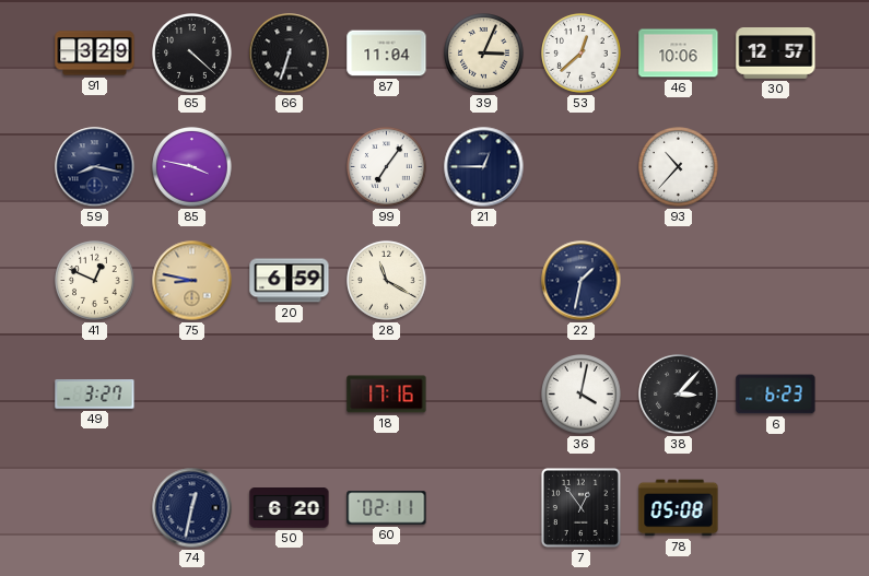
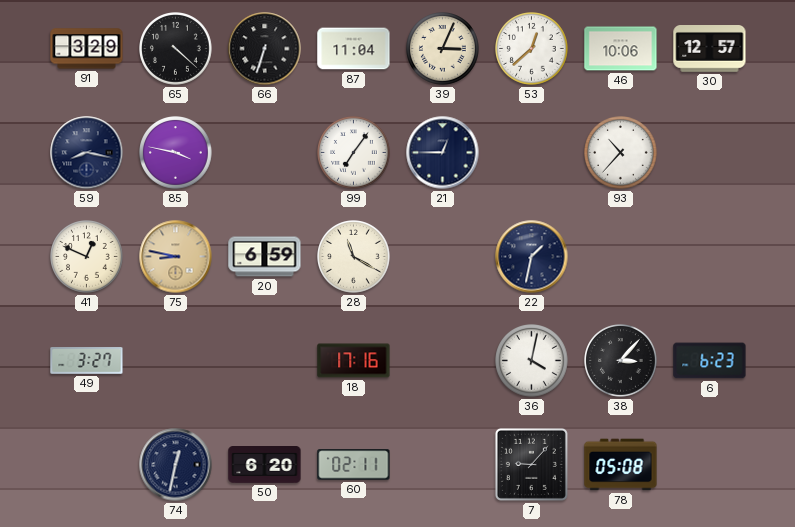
7: 12:54 -> 9:07 (531, 464)
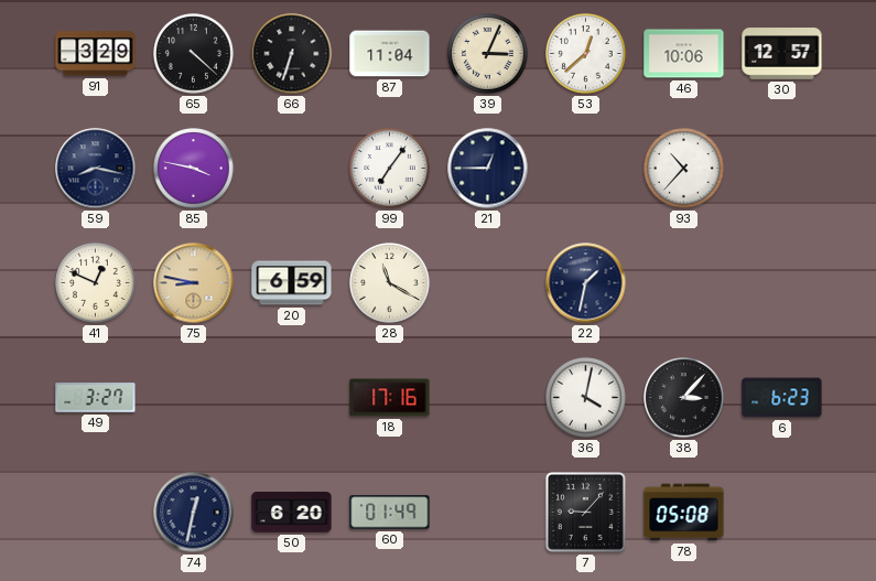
60: 02:11 -> 01:49 (390, 513)
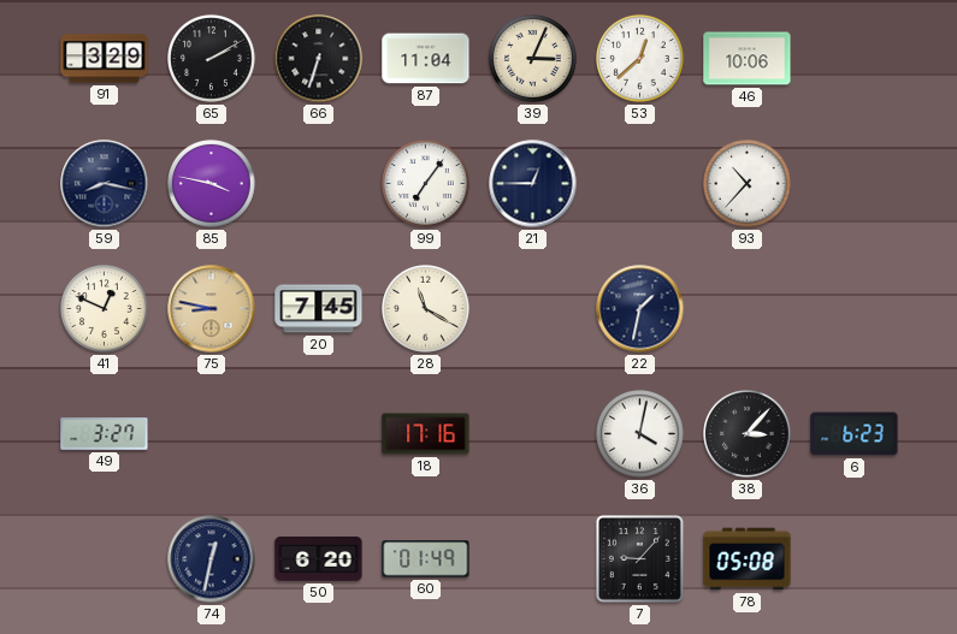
65: 4:22 -> 2:10 (212, 59)
30: 12:57 -> none (782, 54)
20: 6:59 -> 7:45 (319, 309)
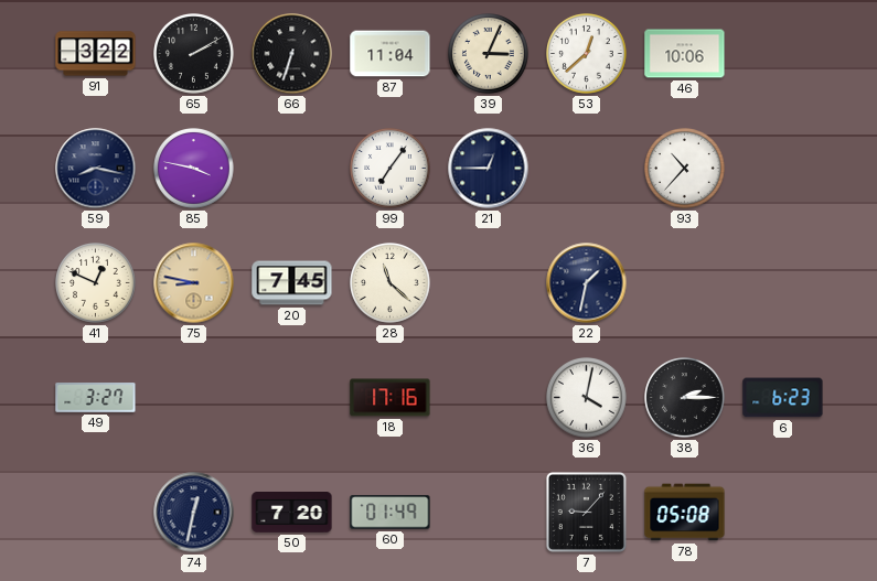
91: 3:29 -> 3:22 (96, 54)
28: 11:20 -> 11:22 (391, 283)
38: 3:07 -> 2:15 (685, 398)
50: 6:20 -> 7:20 (292, 513)
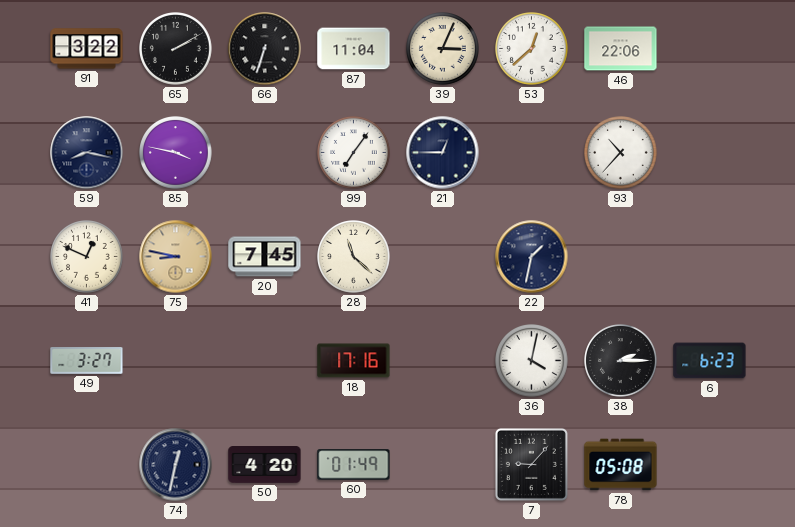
46: 10:06 -> 22:06 (621, 49)
50: 7:20 -> 4:20 (265, 465)
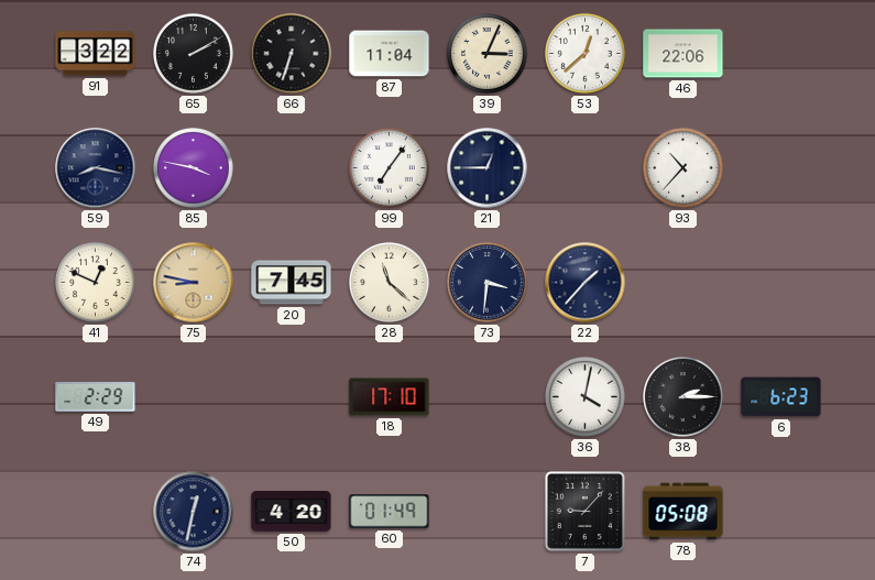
73: none -> 3:31 (488, 283)
22: 1:32 -> 1:37 (586, 283)
49: 3:27 -> 2:29 (96, 397)
18: 17:16 -> 17:10 (390, 397)
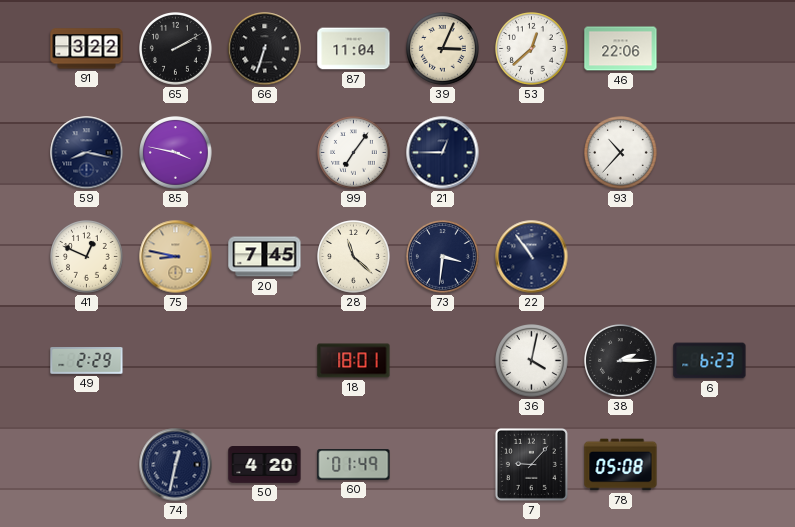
22: 1:37 -> 10:54 (532, 257)
18: 17:10 -> 18:01 (354, 361)
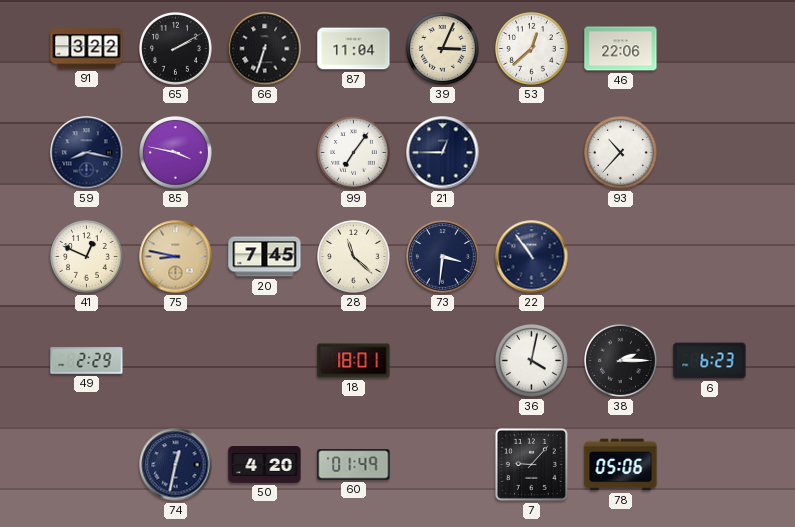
78: 05:08 -> 05:06 (621, 465)
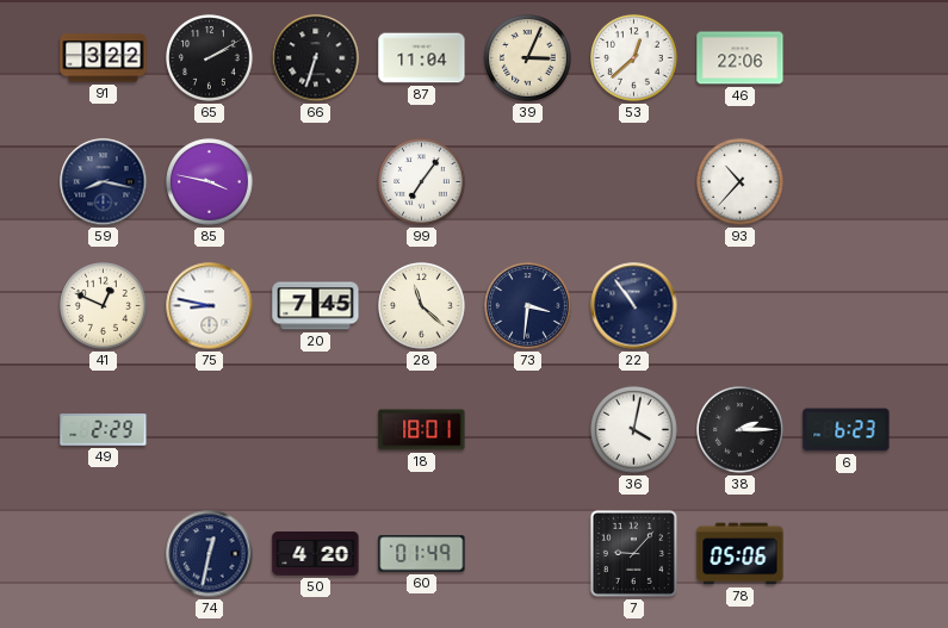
21: 12:45 -> none (443, 153)
75 dial: champagne -> white (210, 306)
